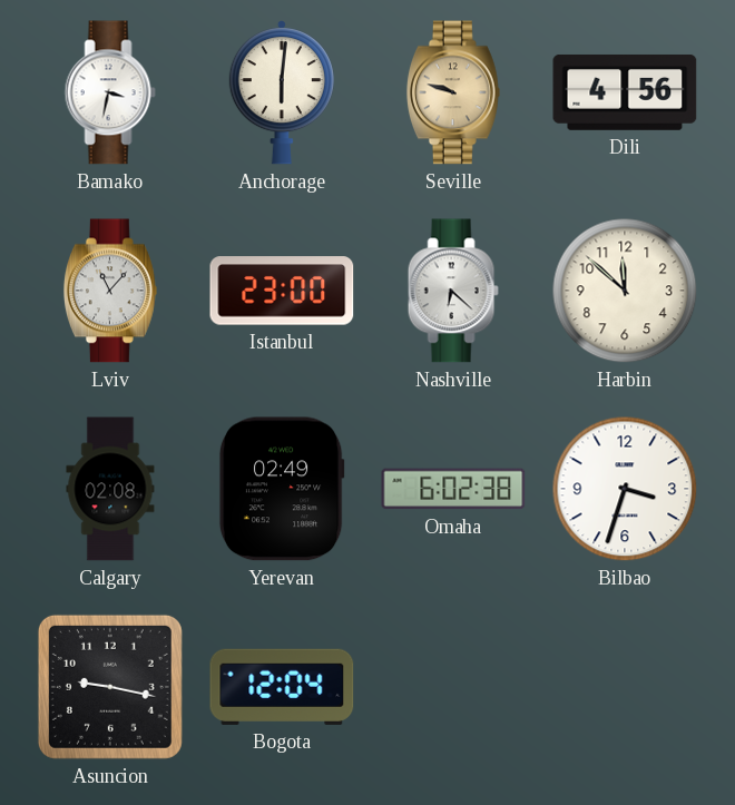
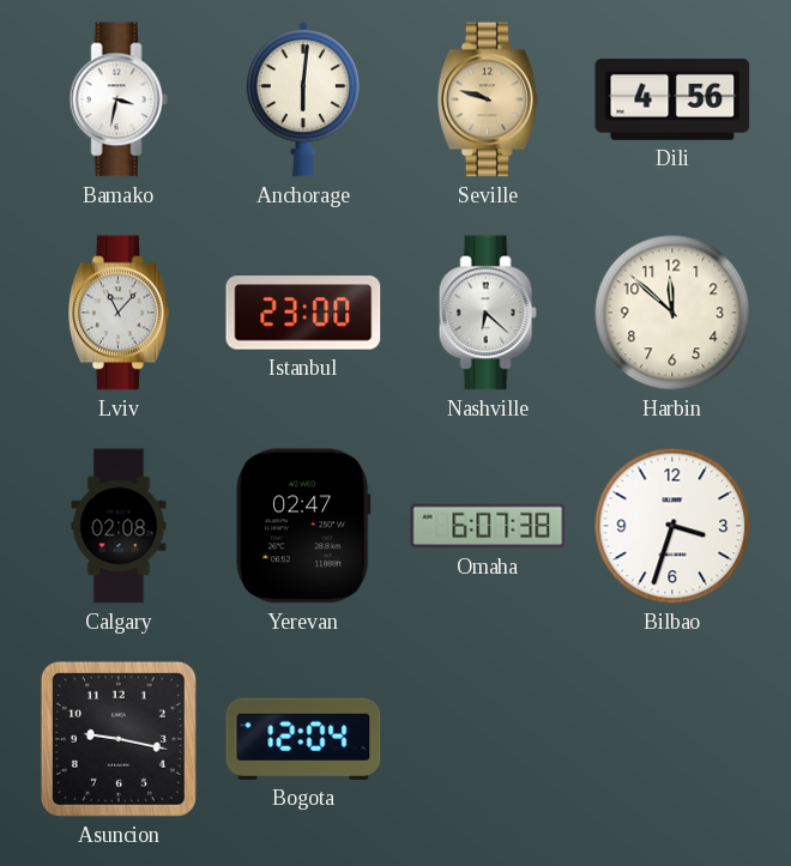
Yerevan: 02:49 -> 02:47 (303, 526)
Omaha: 6:02 -> 6:07 (488, 526)
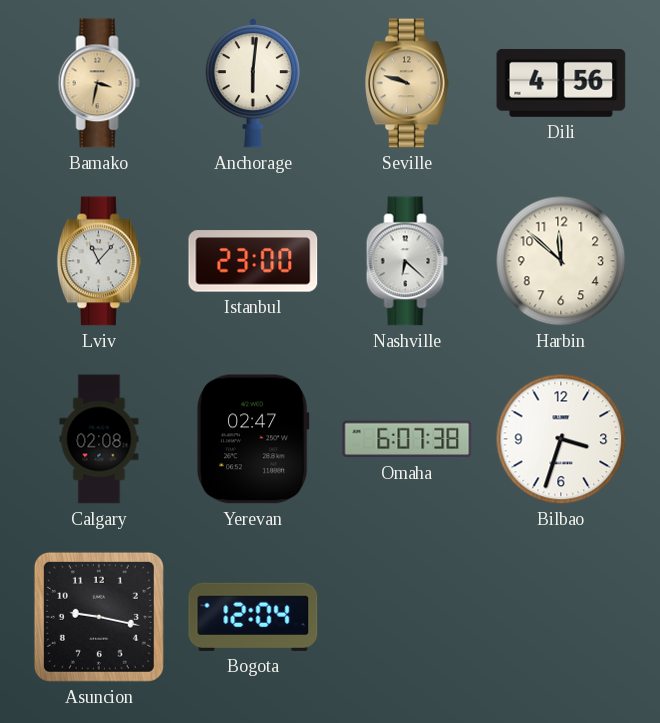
Bamako dial: white -> champagne (99, 83)
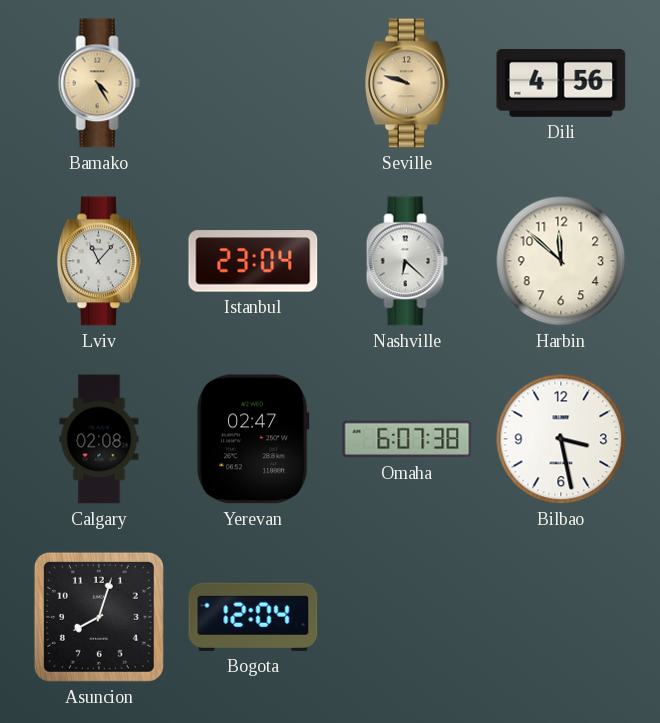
Bamako: 3:32 -> 4:25 (99, 83)
Anchorage: 6:01 -> none (253, 84)
Istanbul: 23:00 -> 23:04 (253, 261)
Bilbao: 3:33 -> 3:28 (561, 439)
Asuncion: 9:17 -> 8:03 (99, 617)
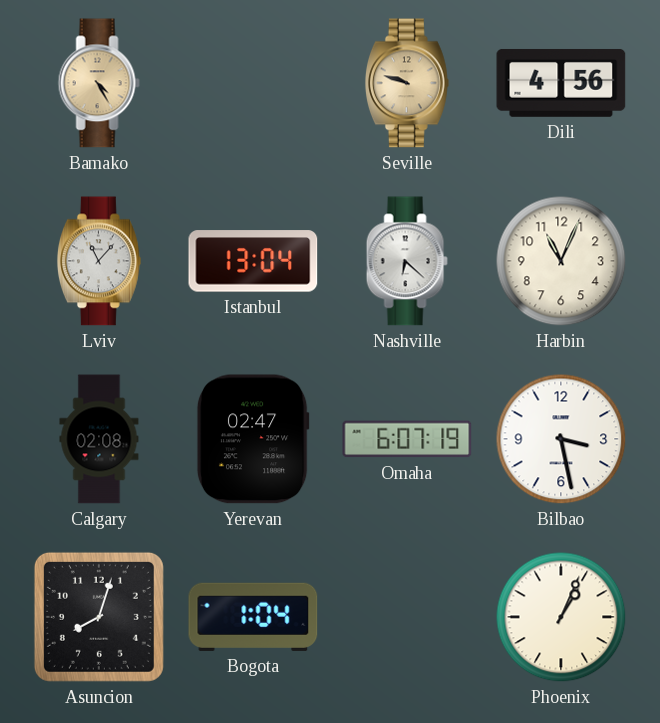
Istanbul: 23:04 -> 13:04 (253, 261)
Harbin: 11:52 -> 11:04 (561, 261)
Omaha: 6:07:38 -> 6:07:19 (407, 439)
Bogota: 12:04 -> 1:04 (253, 617)
Phoenix: none -> 1:04 (561, 617)
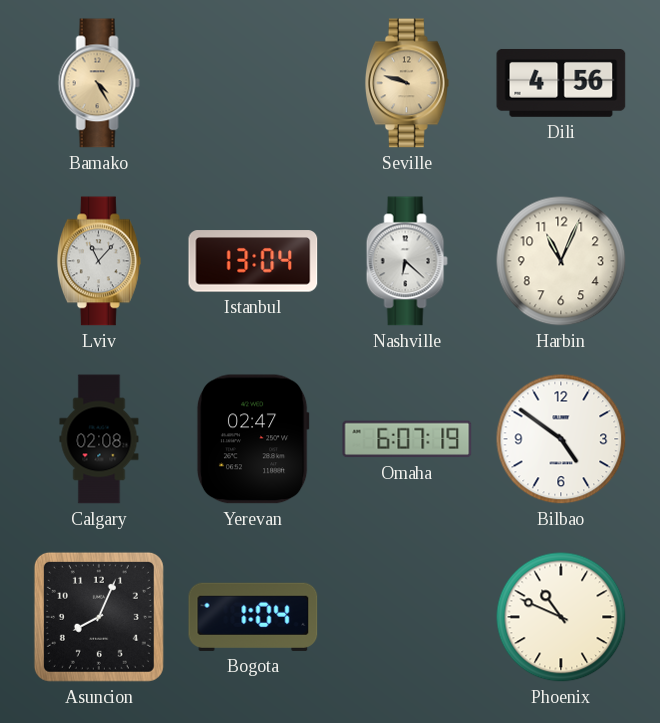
Bilbao: 3:28 -> 4:51 (561, 439)
Asuncion: 8:03 -> 8:04 (99, 617)
Phoenix: 1:04 -> 10:49 (561, 617)
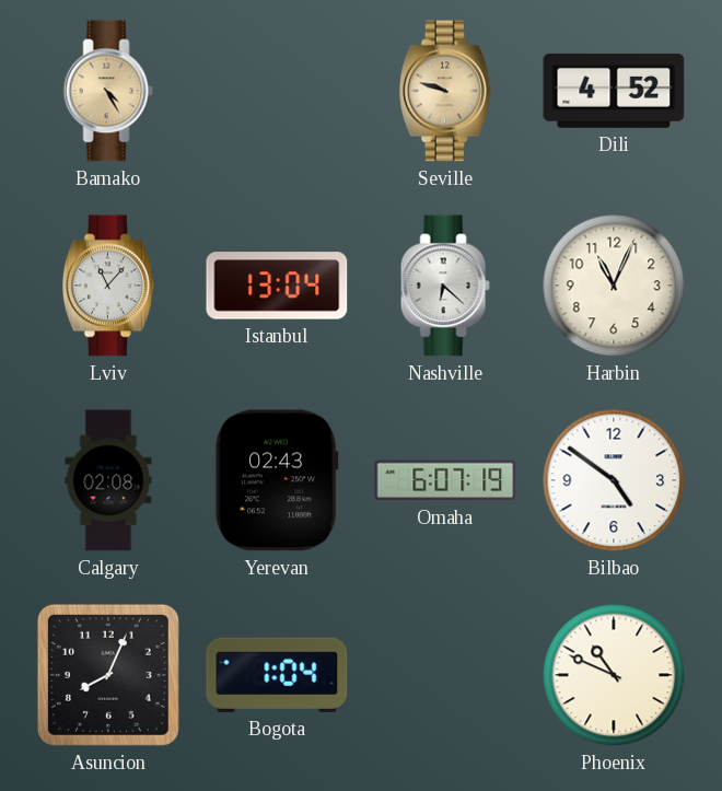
Dili: 4:56 -> 4:52 (614, 91)
Yerevan: 02:47 -> 02:43 (277, 480)
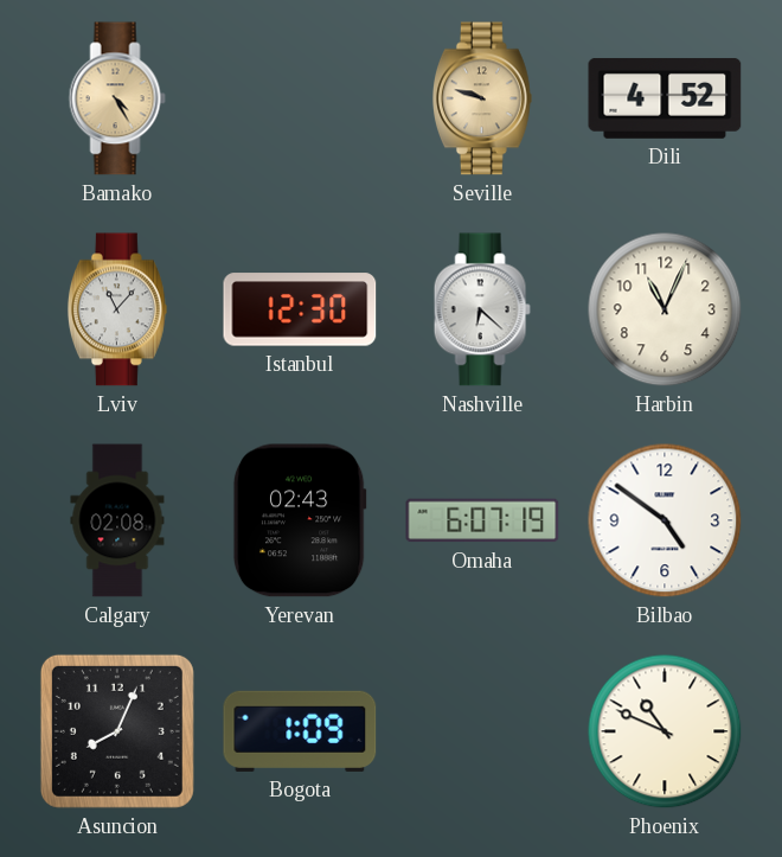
Istanbul: 13:04 -> 12:30 (300, 309)
Bogota: 1:04 -> 1:09 (300, 731)
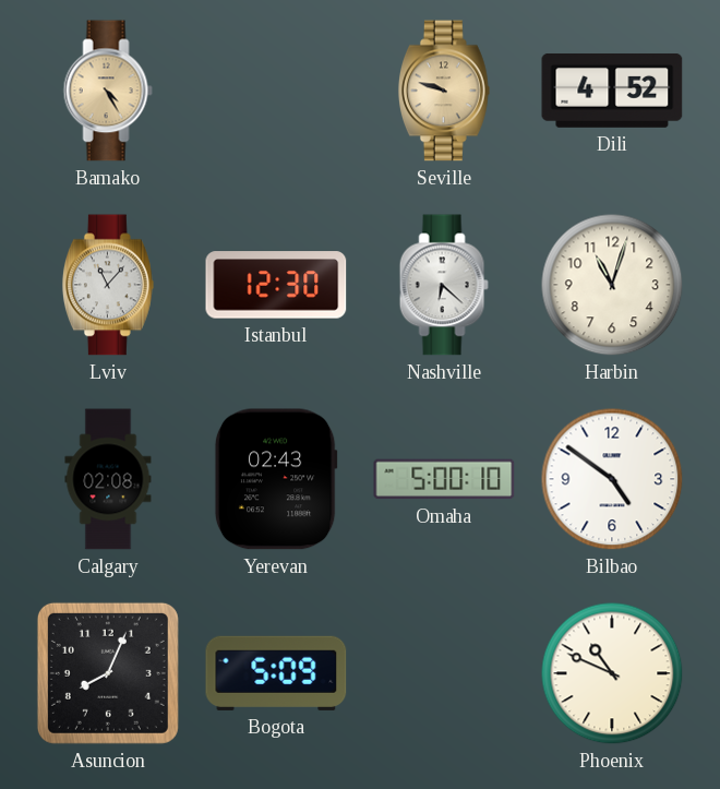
Harbin: 11:04 -> 11:03 (612, 285)
Omaha: 6:07 -> 5:00 (444, 479)
Bogota: 1:09 -> 5:09 (276, 673)
